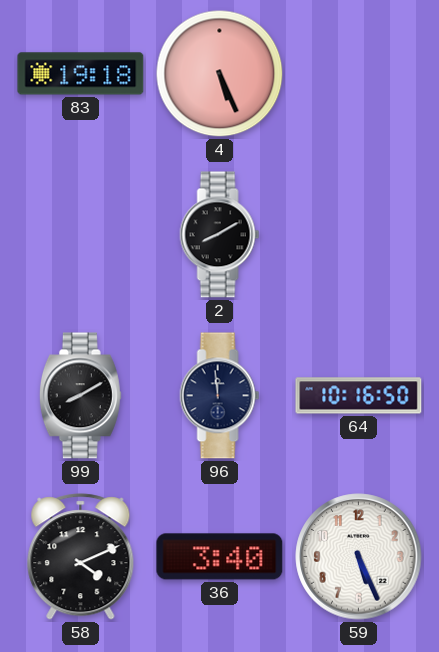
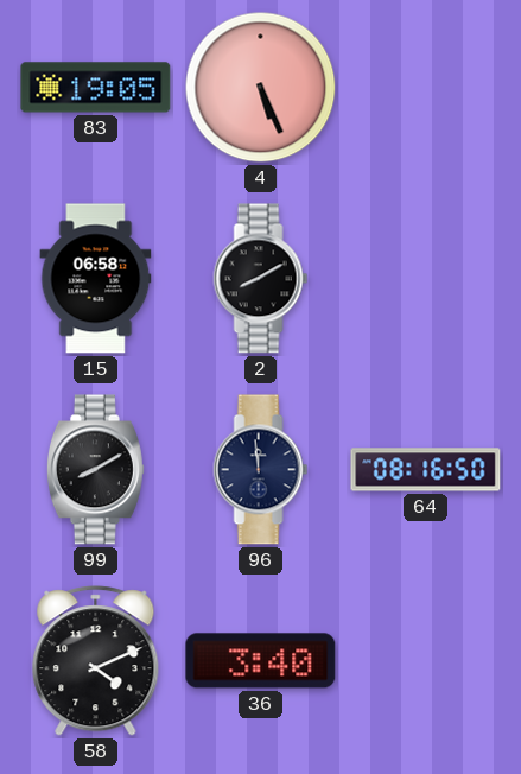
83: 19:18 -> 19:05 (96, 88)
15: none -> 06:58 (96, 279)
64: 10:16 -> 08:16 (426, 470)
59: 5:26 -> none (359, 557)
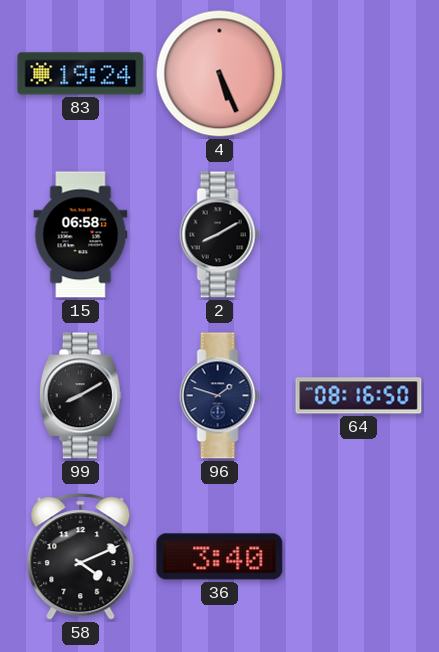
83: 19:05 -> 19:24 (81, 74)
96: 11:59 -> 1:48 (220, 396)
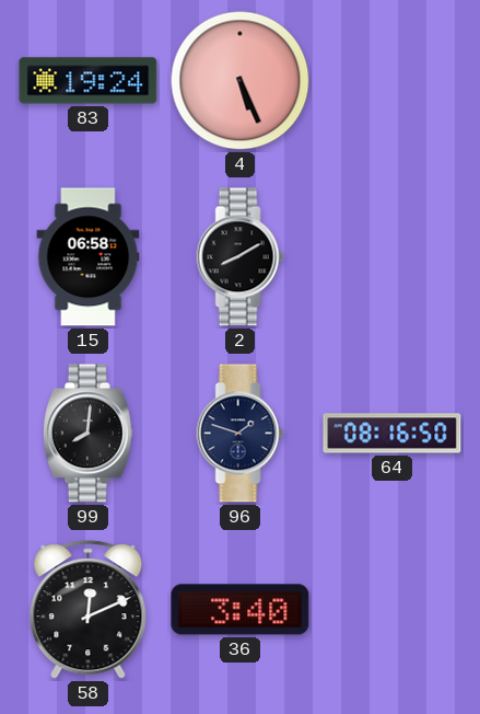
99: 8:10 -> 8:01 (87, 434)
58: 4:11 -> 12:11 (89, 610)
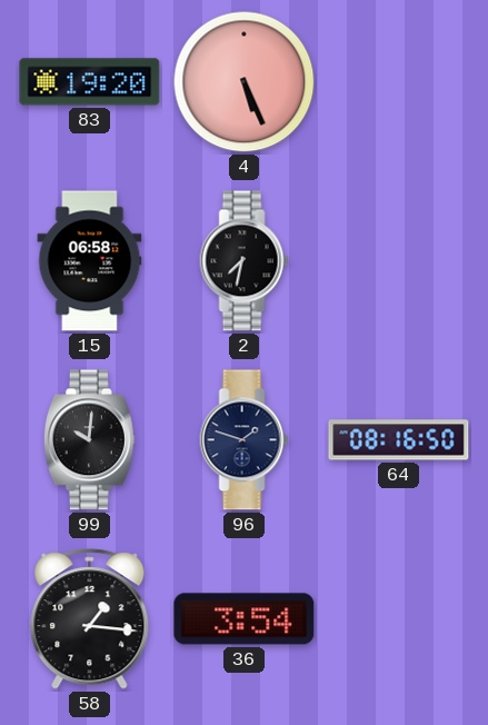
83: 19:24 -> 19:20 (90, 82)
2: 8:10 -> 7:32 (245, 261)
99: 8:01 -> 10:01 (89, 440)
58: 12:11 -> 1:16 (90, 619)
36: 3:40 -> 3:54 (245, 619)
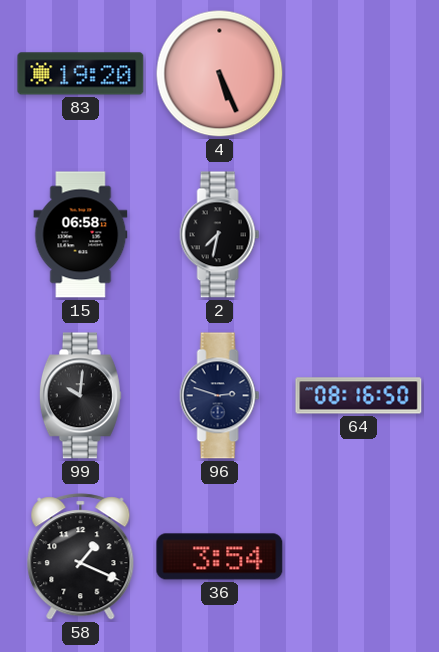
96: 1:48 -> 2:48 (220, 396)
58: 1:16 -> 1:19 (81, 557)
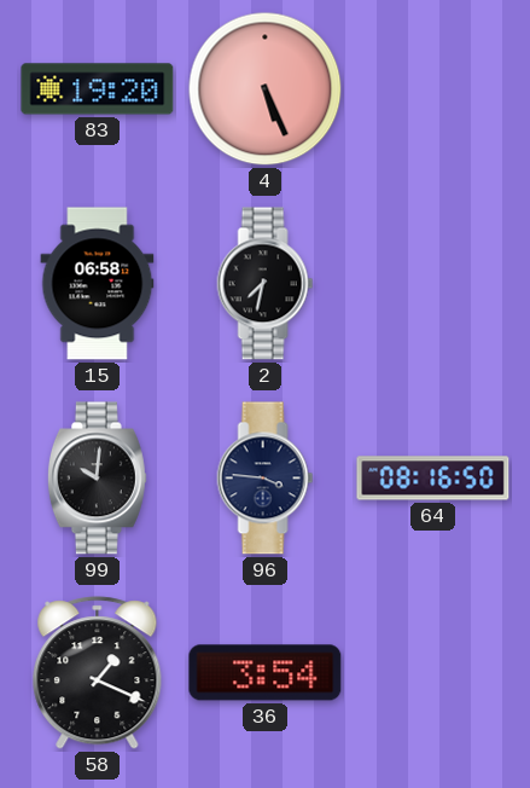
96: 2:48 -> 3:46 (266, 479)
